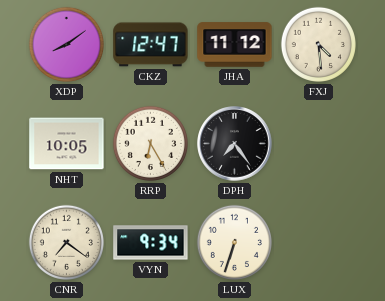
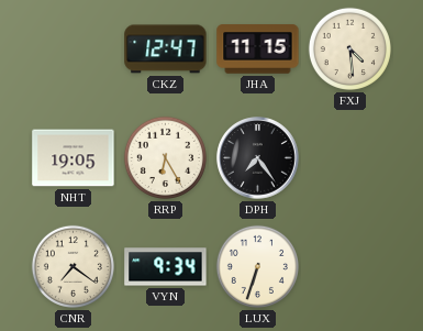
XDP: 8:09 -> none (66, 44)
JHA: 11:12 -> 11:15 (258, 49)
NHT: 10:05 -> 19:05 (74, 158)
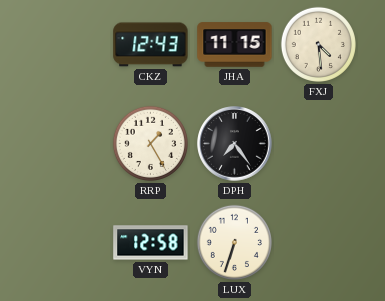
CKZ: 12:47 -> 12:43 (151, 45)
NHT: 19:05 -> none (74, 158)
RRP: 6:25 -> 1:25 (150, 143)
CNR: 7:21 -> none (73, 266)
VYN: 9:34 -> 12:58 (151, 243)
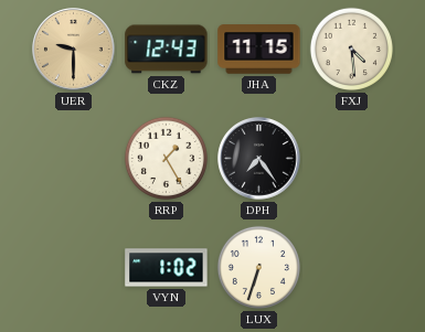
UER: none -> 9:30 (74, 50)
VYN: 12:58 -> 1:02 (167, 268)
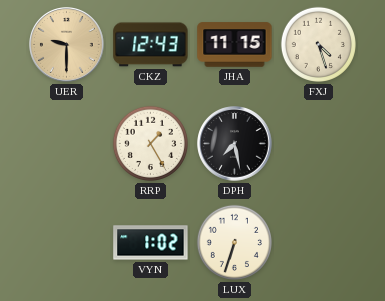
FXJ: 4:29 -> 4:27 (318, 44)
DPH: 7:24 -> 7:28 (235, 144)
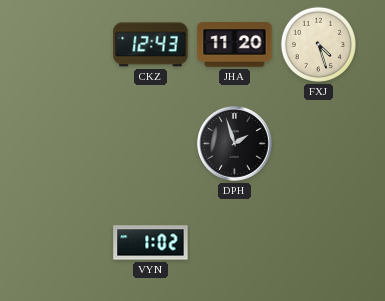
UER: 9:30 -> none (67, 45)
JHA: 11:15 -> 11:20 (235, 45)
RRP: 1:25 -> none (150, 143)
DPH: 7:28 -> 1:57 (235, 144)
LUX: 6:33 -> none (234, 242)
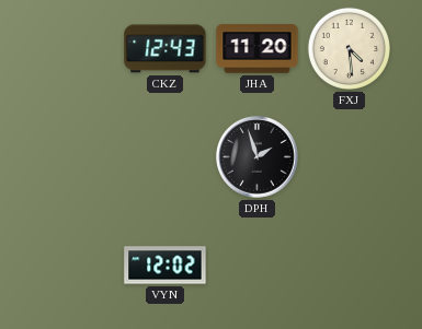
FXJ: 4:27 -> 4:29 (349, 48)
VYN: 1:02 -> 12:02 (166, 266)
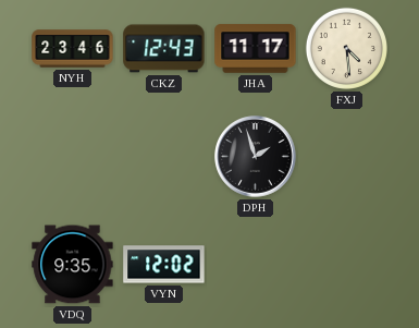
NYH: none -> 23:46 (73, 49)
JHA: 11:20 -> 11:17 (256, 49)
VDQ: none -> 9:35 (73, 265)
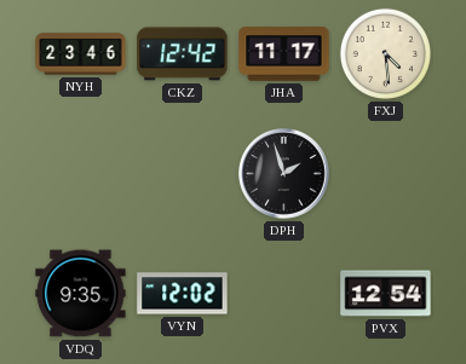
CKZ: 12:43 -> 12:42 (183, 54)
PVX: none -> 12:54 (386, 294)
